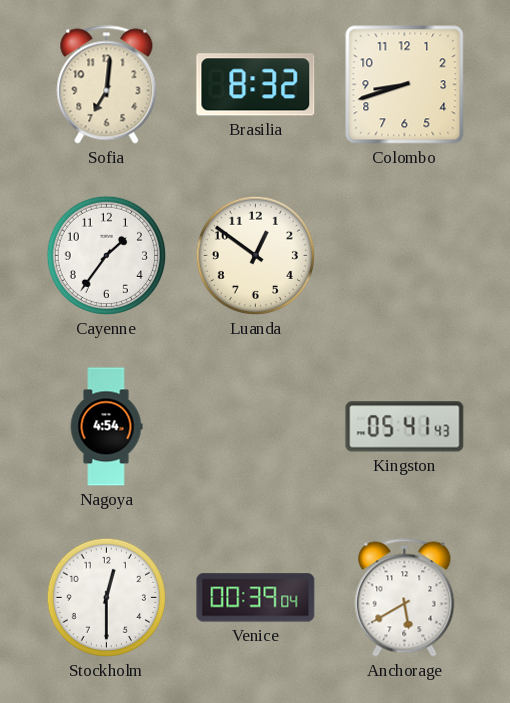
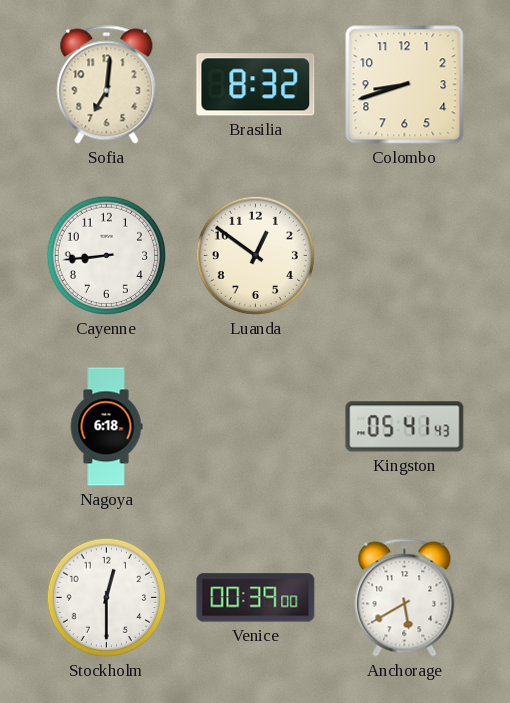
Cayenne: 1:36 -> 8:44 (106, 255)
Nagoya: 4:54 -> 6:18 (106, 427)
Venice: 00:39:04 -> 00:39:00 (256, 598)
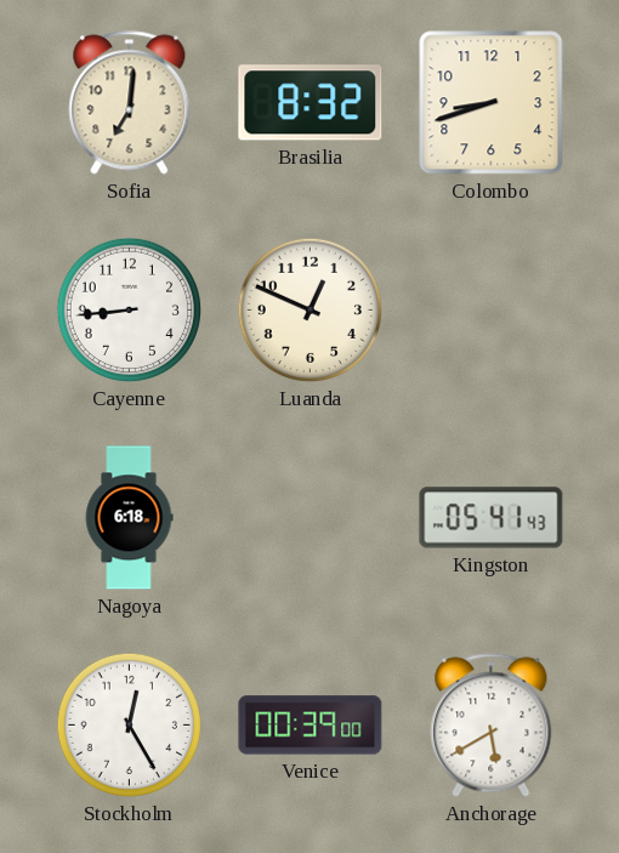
Luanda: 12:51 -> 12:49 (309, 309)
Stockholm: 12:30 -> 12:25 (129, 724)
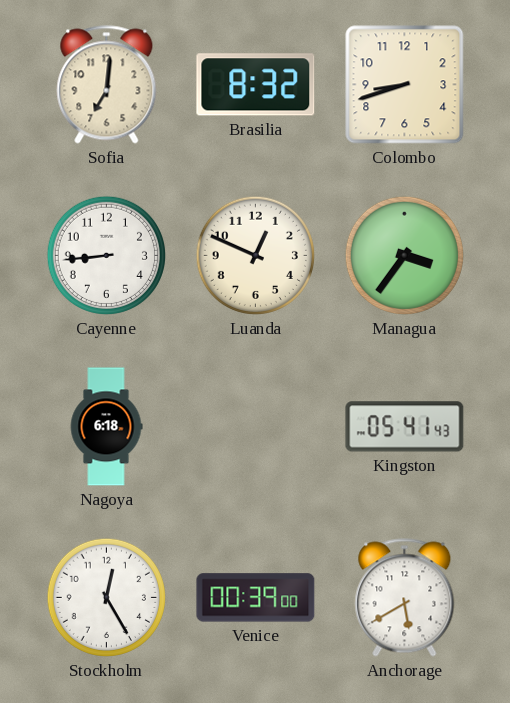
Managua: none -> 3:36 (404, 255)
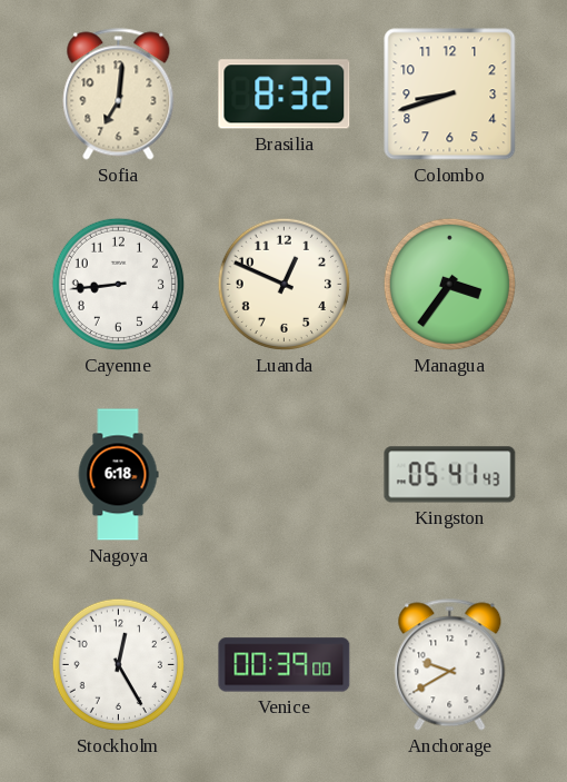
Anchorage: 5:40 -> 9:40 (450, 665)
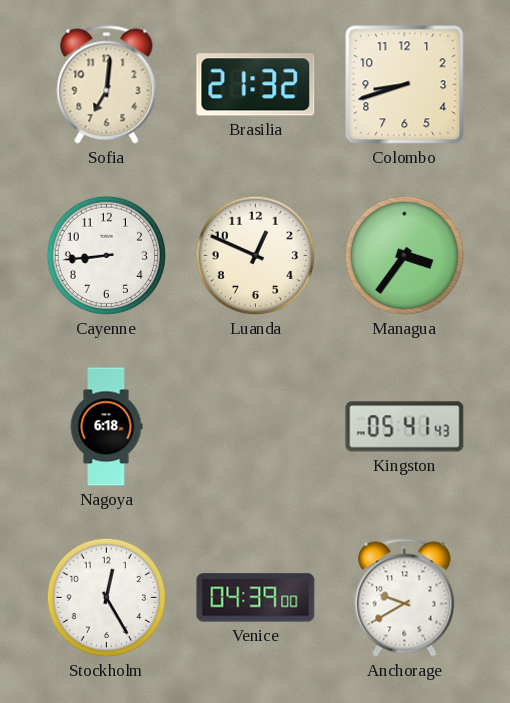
Brasilia: 8:32 -> 21:32 (256, 85)
Venice: 00:39 -> 04:39 (256, 598)
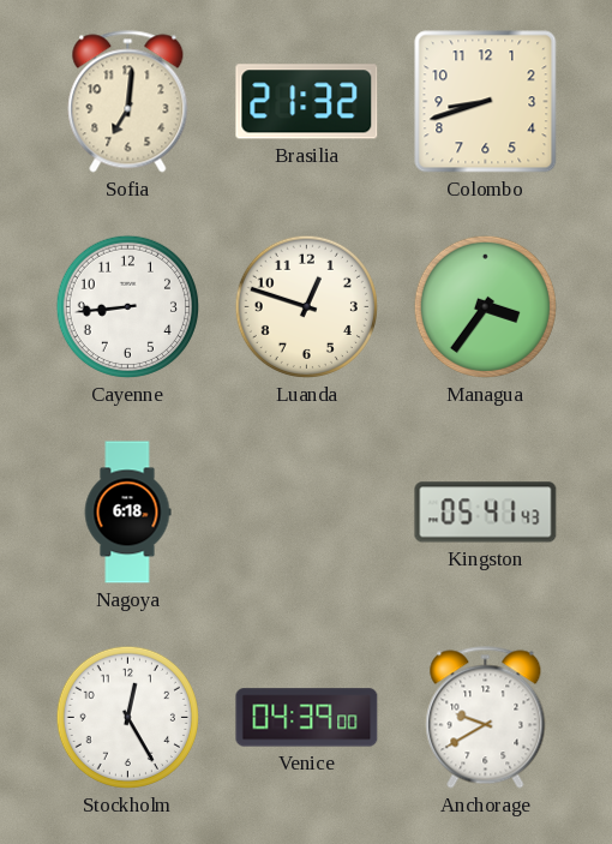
Luanda: 12:49 -> 12:48 (306, 306)
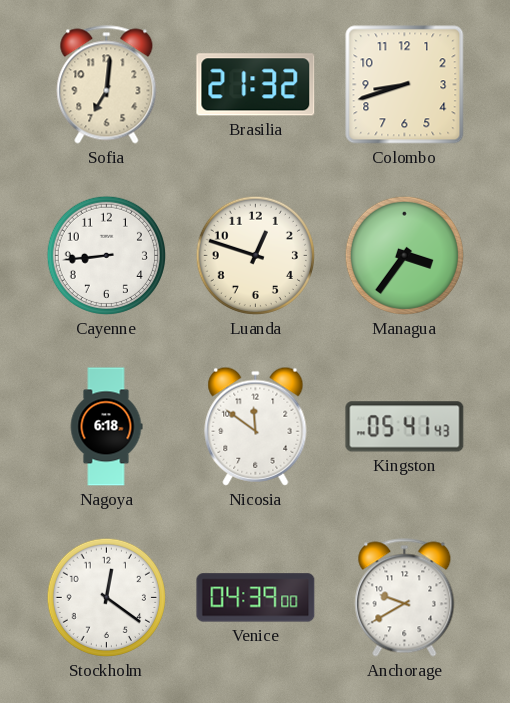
Nicosia: none -> 11:51 (256, 426)
Stockholm: 12:25 -> 12:21 (106, 597)
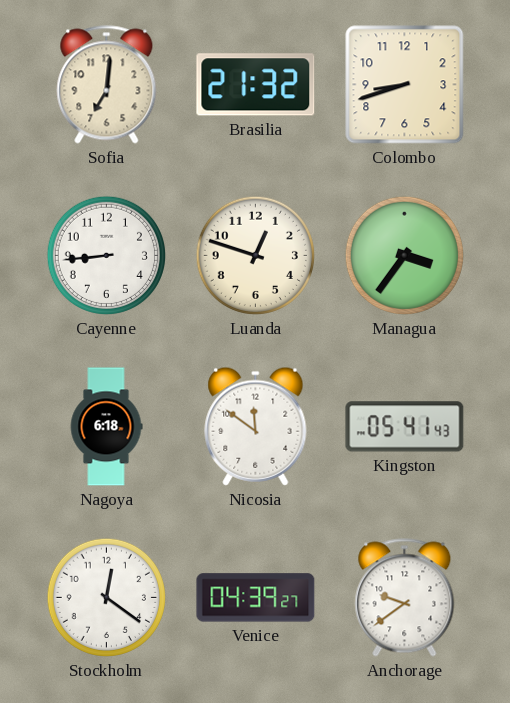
Venice: 04:39:00 -> 04:39:27 (256, 598)
Anchorage: 9:40 -> 9:39 (405, 598)
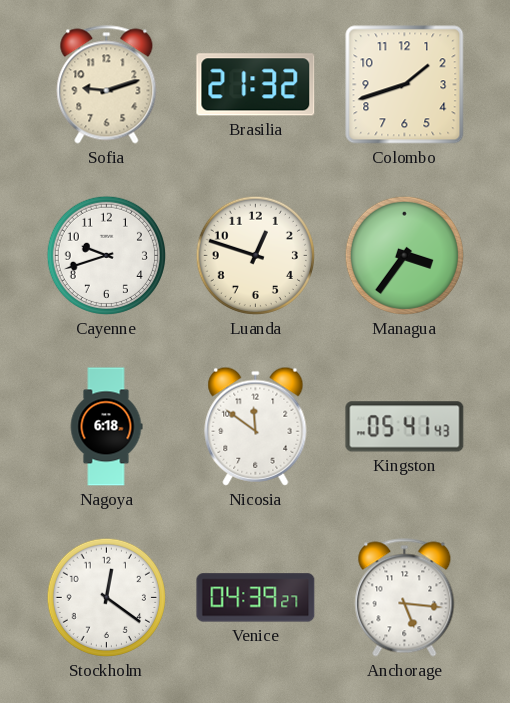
Sofia: 7:01 -> 9:12 (107, 85)
Colombo: 8:42 -> 1:42 (405, 85)
Cayenne: 8:44 -> 9:42 (106, 255)
Anchorage: 9:39 -> 5:16 (405, 598)
